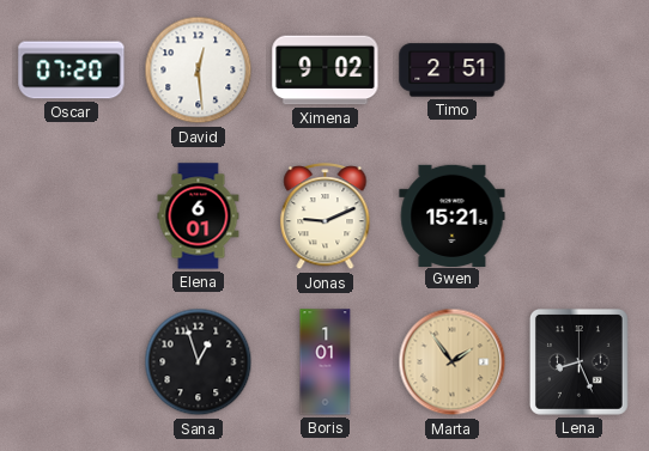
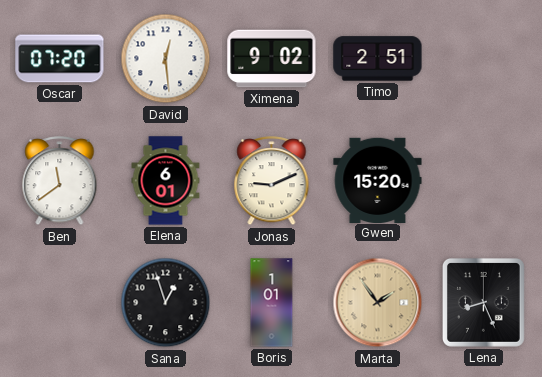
Ben: none -> 11:39 (60, 181)
Gwen: 15:21 -> 15:20 (378, 180)
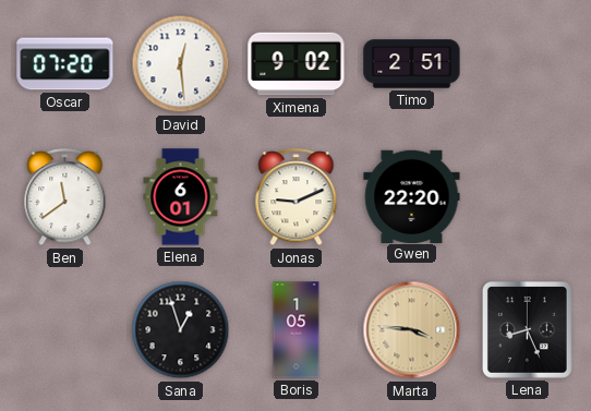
Gwen: 15:20 -> 22:20 (412, 196)
Boris: 1:01 -> 1:05 (297, 330)
Marta: 1:54 -> 3:46 (412, 330)
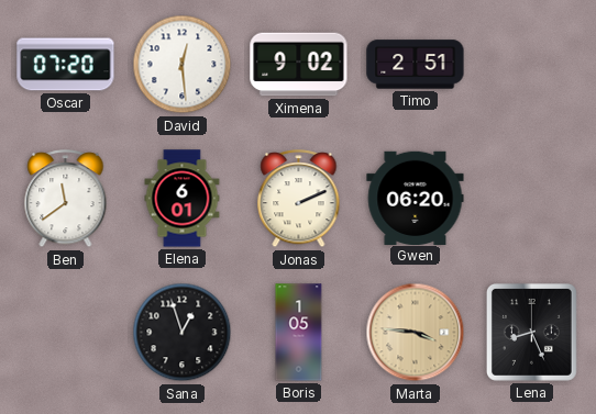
Jonas: 9:11 -> 2:11 (299, 199)
Gwen: 22:20 -> 06:20 (416, 198)
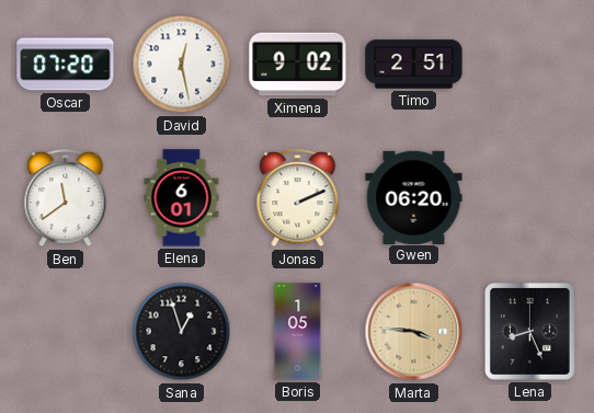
David: 12:29 -> 12:28 (182, 65)
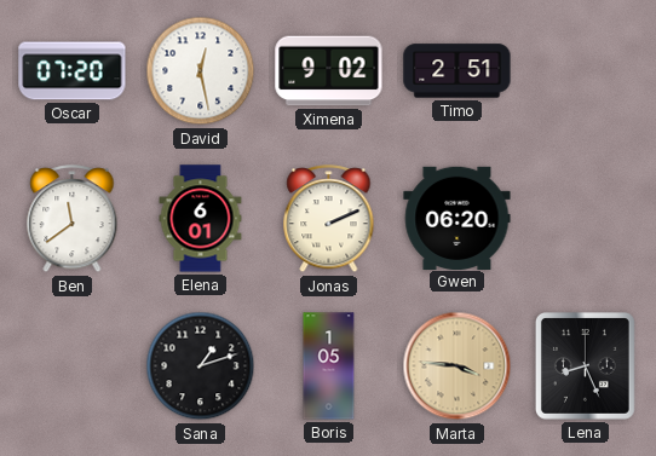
Sana: 12:57 -> 1:12 (201, 366)
